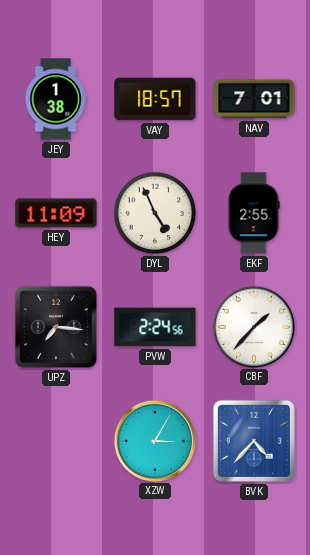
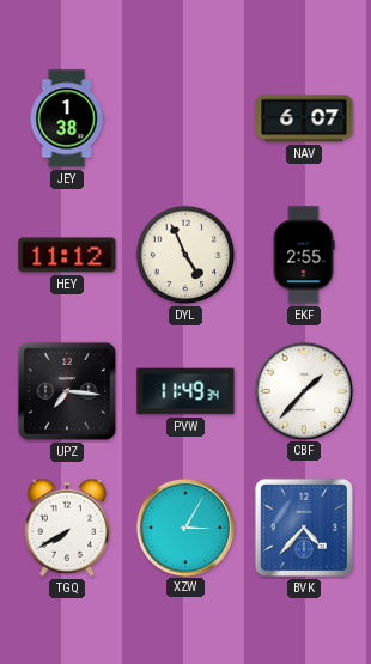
VAY: 18:57 -> none (155, 99)
NAV: 7:01 -> 6:07 (304, 118)
HEY: 11:09 -> 11:12 (67, 255)
PVW: 2:24 -> 11:49 (185, 391)
TGQ: none -> 7:40 (67, 528)
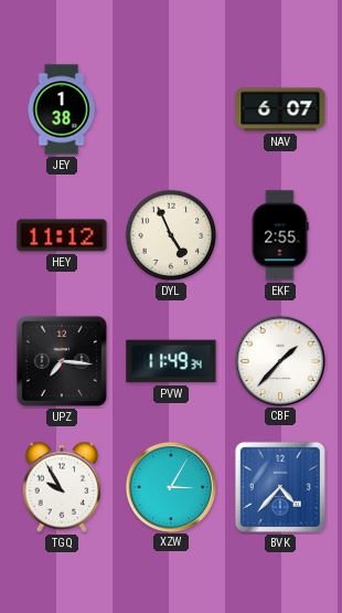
TGQ: 7:40 -> 9:55 (62, 487)
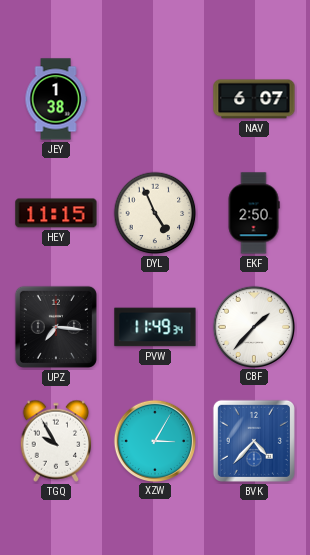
HEY: 11:12 -> 11:15 (56, 213)
EKF: 2:55 -> 2:50 (254, 213)
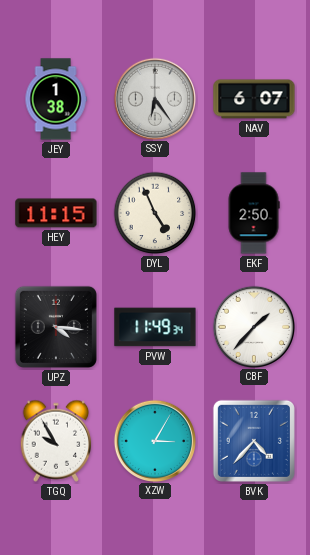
SSY: none -> 6:24 (154, 98)
UPZ: 7:16 -> 4:16 (56, 327)
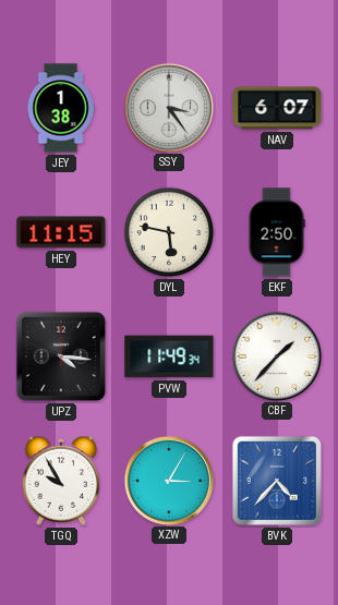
SSY: 6:24 -> 3:24 (168, 107)
DYL: 4:56 -> 5:47 (169, 232)
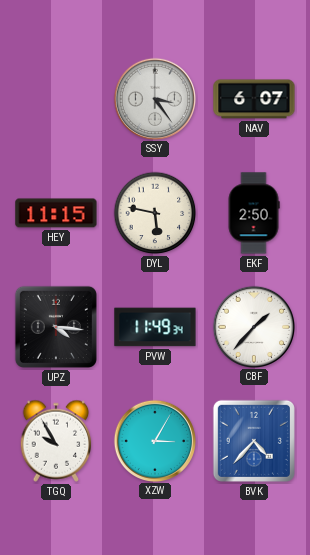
JEY: 1:38 -> none (61, 108)
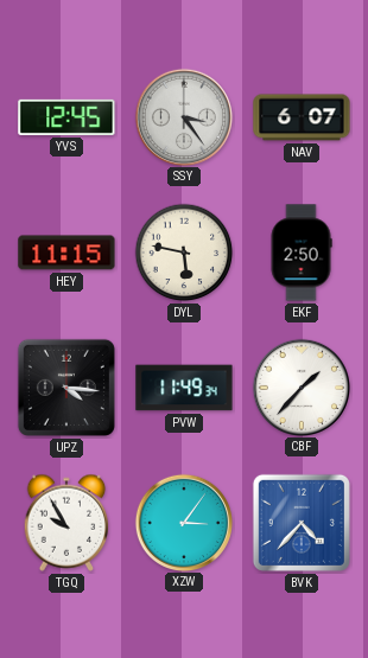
YVS: none -> 12:45 (66, 117)
XZW: 3:05 -> 3:06 (183, 522)
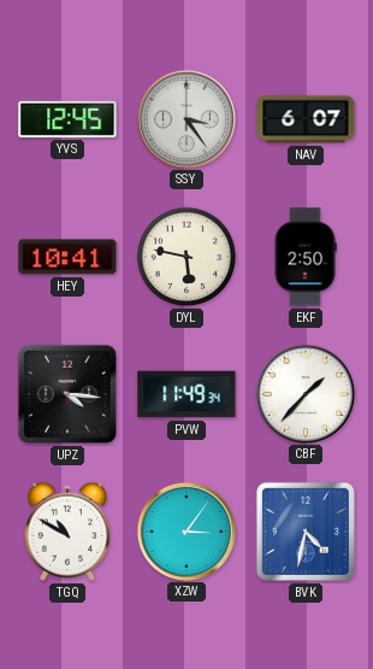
HEY: 11:15 -> 10:41 (67, 257)
TGQ: 9:55 -> 10:50 (67, 532)
BVK: 4:37 -> 4:32 (306, 532)
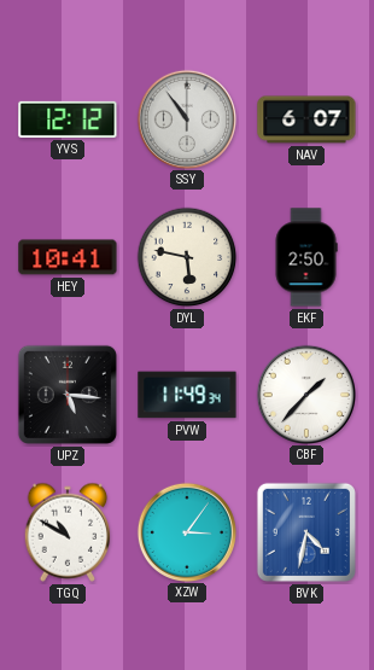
YVS: 12:45 -> 12:12 (68, 120)
SSY: 3:24 -> 10:54 (186, 118)
UPZ: 4:16 -> 5:16 (68, 395)
